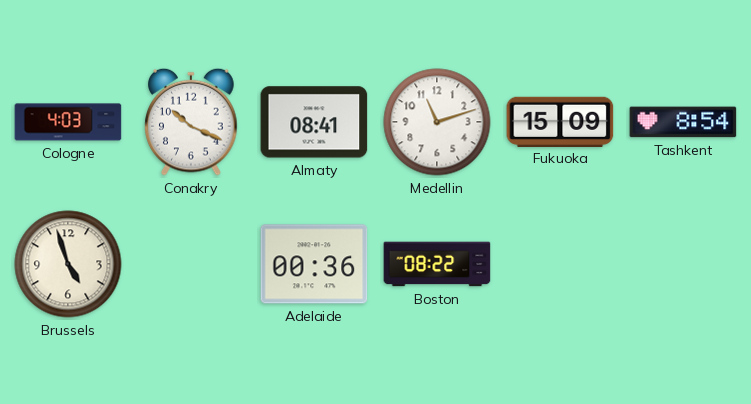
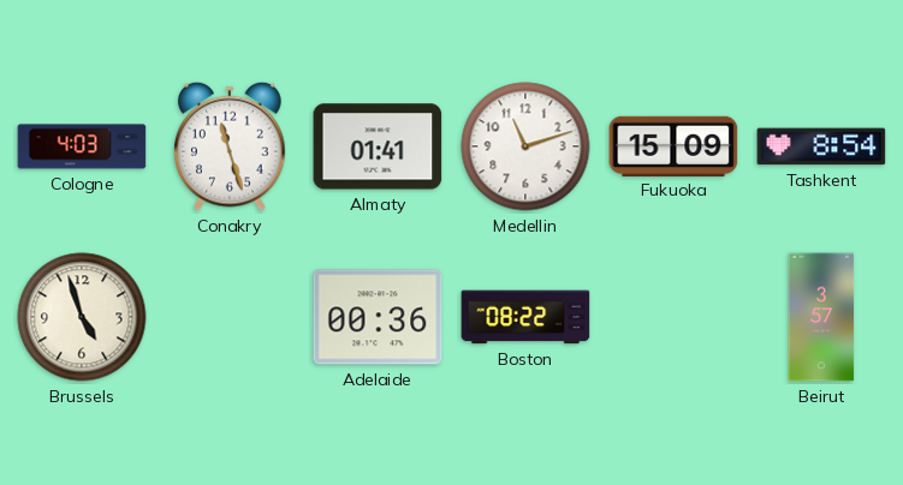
Conakry: 10:19 -> 11:27 (230, 146)
Almaty: 08:41 -> 01:41 (378, 146)
Beirut: none -> 3:57 (821, 317)
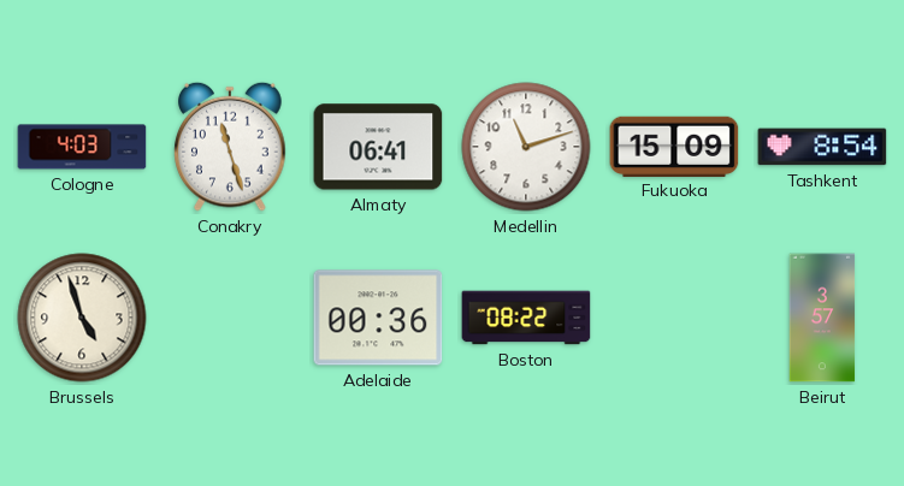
Almaty: 01:41 -> 06:41 (378, 147)
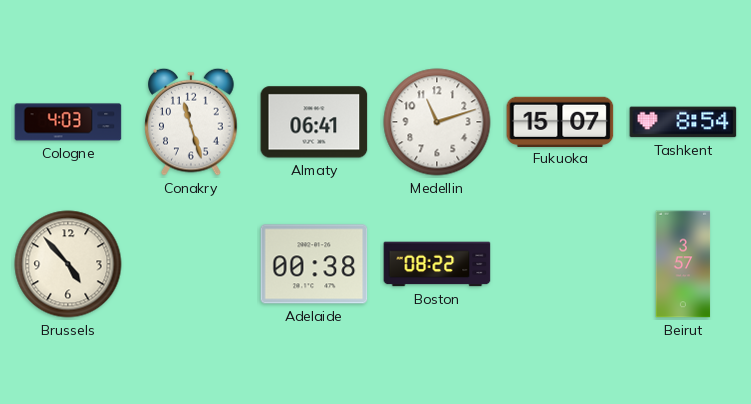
Fukuoka: 15:09 -> 15:07 (560, 121)
Brussels: 4:57 -> 4:53 (68, 264)
Adelaide: 00:36 -> 00:38 (314, 264)
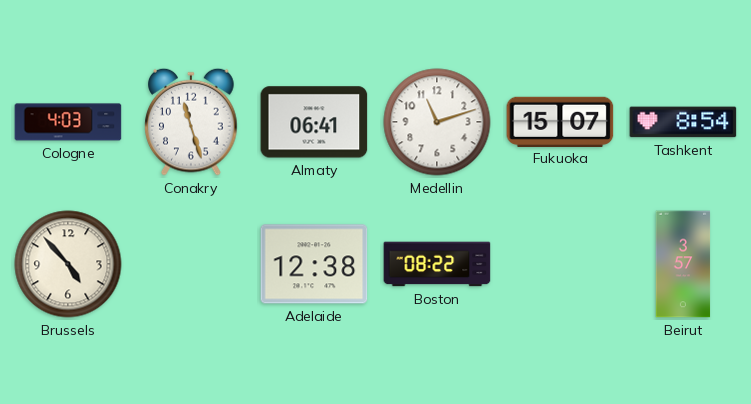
Adelaide: 00:38 -> 12:38 (314, 264)
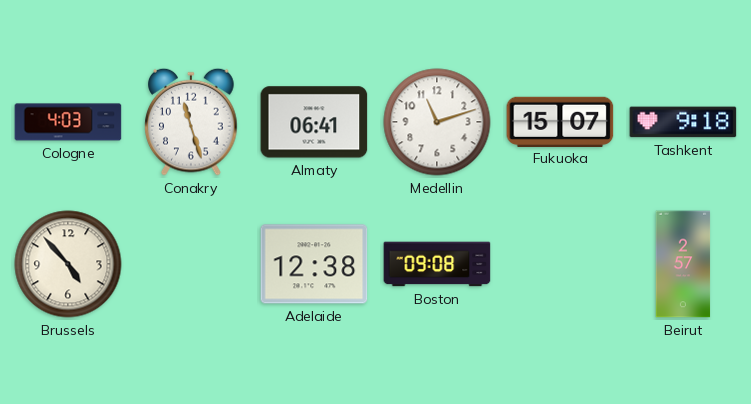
Tashkent: 8:54 -> 9:18 (683, 122)
Boston: 08:22 -> 09:08 (437, 264)
Beirut: 3:57 -> 2:57 (683, 264)
